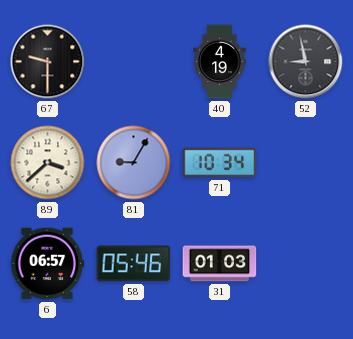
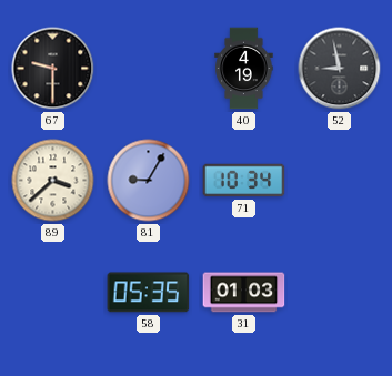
6: 06:57 -> none (47, 264)
58: 05:46 -> 05:35 (149, 293)
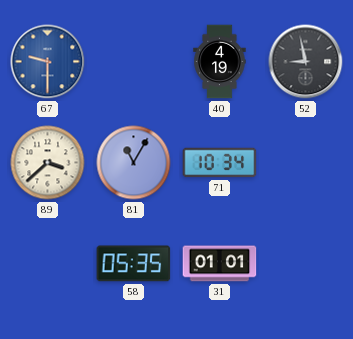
67 dial: black -> blue (48, 62)
81: 9:05 -> 11:05 (134, 163)
31: 01:03 -> 01:01 (220, 264)
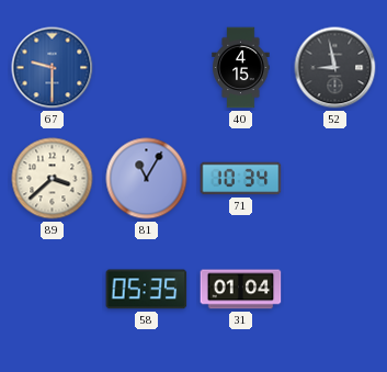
40: 4:19 -> 4:15 (241, 68)
31: 01:01 -> 01:04 (241, 290)
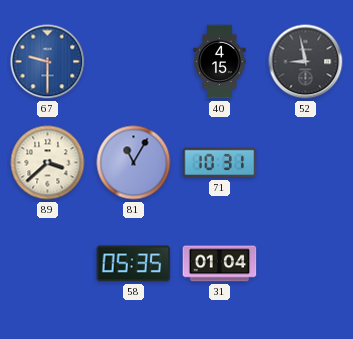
71: 10:34 -> 10:31 (220, 163)
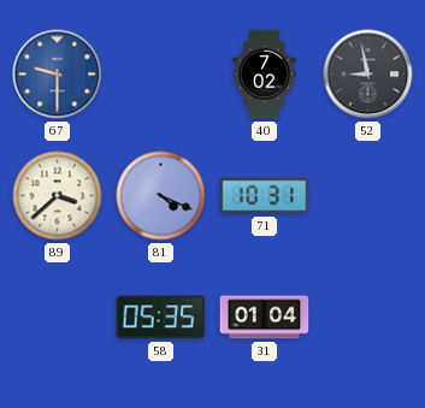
40: 4:15 -> 7:02 (265, 75)
81: 11:05 -> 4:19 (161, 196)
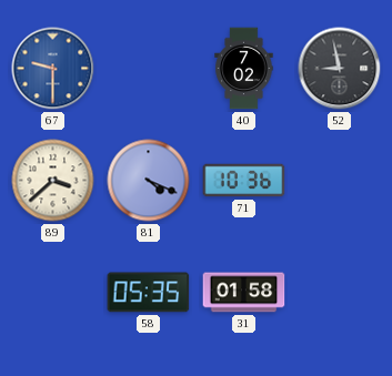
71: 10:31 -> 10:36 (244, 181)
31: 01:04 -> 01:58 (244, 293)
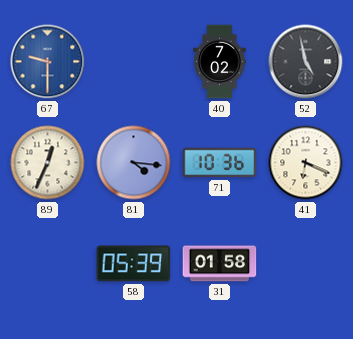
52: 8:58 -> 4:58 (306, 62)
89: 3:38 -> 12:34 (48, 163)
81: 4:19 -> 4:16 (134, 163)
41: none -> 6:19 (306, 163)
58: 05:35 -> 05:39 (134, 264)
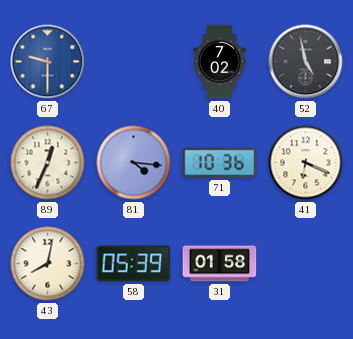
43: none -> 8:02 (48, 264)
